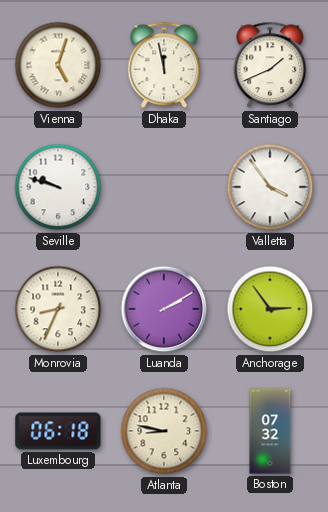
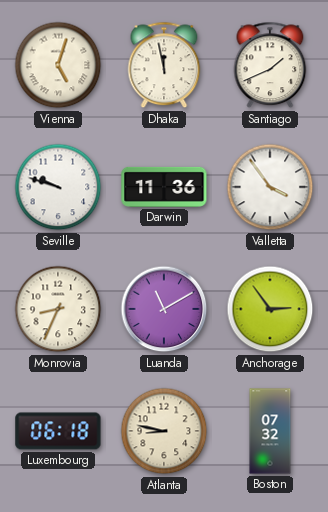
Darwin: none -> 11:36 (164, 187)
Luanda: 2:10 -> 11:10 (164, 309)
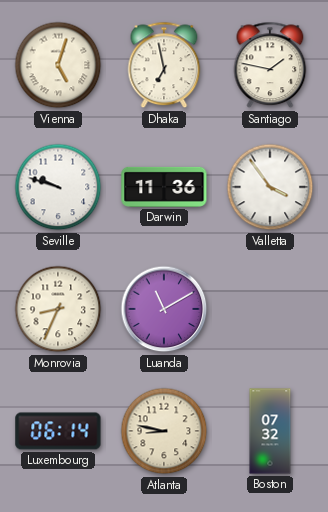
Dhaka: 11:58 -> 6:58 (164, 65)
Santiago: 1:41 -> 1:47 (270, 65)
Anchorage: 2:54 -> none (270, 309)
Luxembourg: 06:18 -> 06:14 (58, 431)
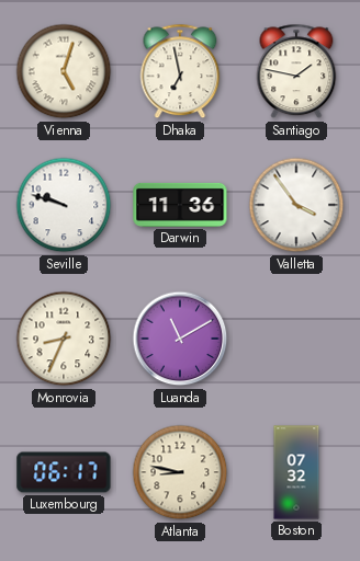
Luxembourg: 06:14 -> 06:17 (64, 472)
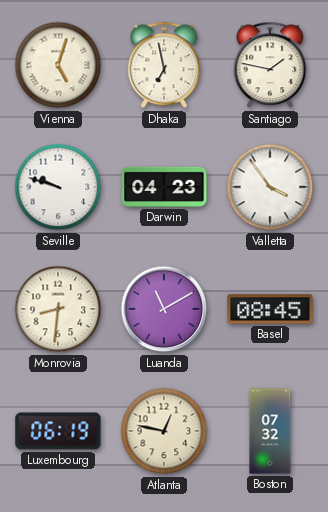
Darwin: 11:36 -> 04:23 (164, 187)
Monrovia: 8:34 -> 8:31 (58, 309)
Basel: none -> 08:45 (270, 309)
Luxembourg: 06:17 -> 06:19 (58, 431)
Atlanta: 8:47 -> 12:47 (164, 431)
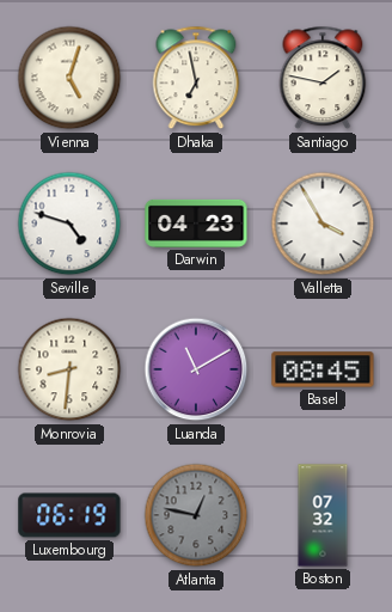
Seville: 9:48 -> 4:48 (69, 224)
Valletta: 3:54 -> 3:55 (323, 224)
Atlanta dial: cream -> grey (196, 515)
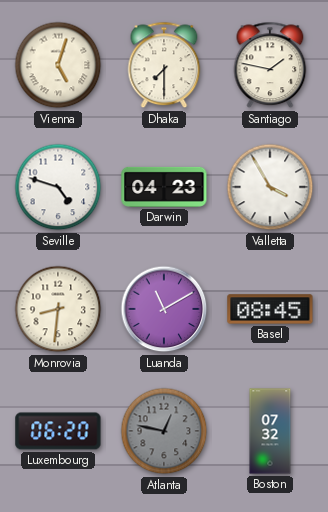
Dhaka: 6:58 -> 7:30 (164, 65)
Luxembourg: 06:19 -> 06:20 (58, 431)
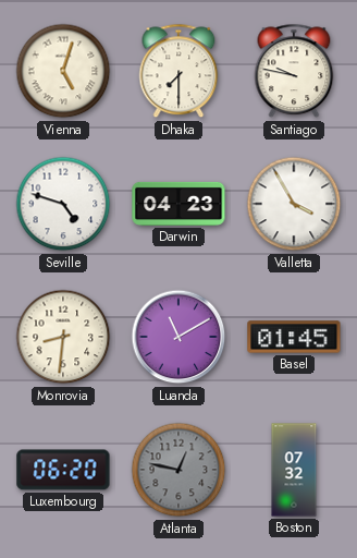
Santiago: 1:47 -> 9:47 (294, 71)
Basel: 08:45 -> 01:45 (294, 337)
